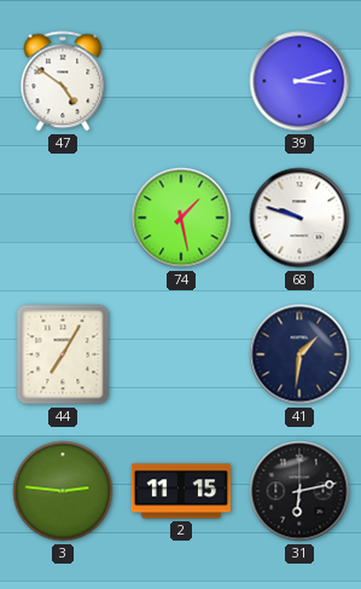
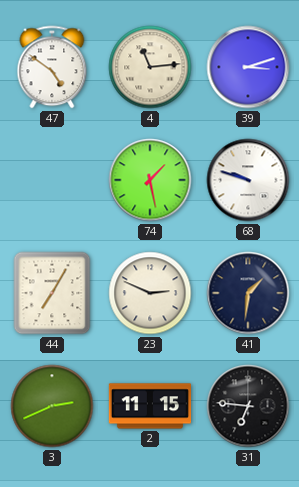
4: none -> 11:14 (150, 67)
23: none -> 2:49 (150, 293)
3: 2:46 -> 2:41 (52, 406)
31: 6:13 -> 6:46 (248, 406)
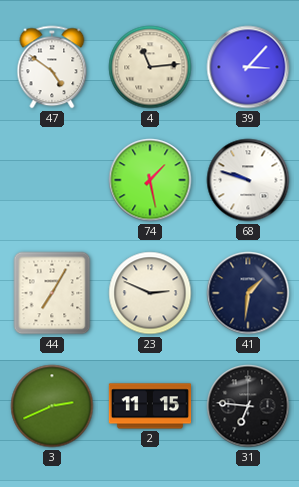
39: 3:12 -> 3:07 (248, 67)
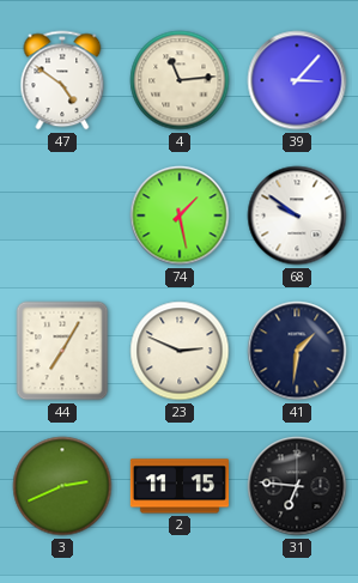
68: 9:48 -> 9:51 (297, 215)
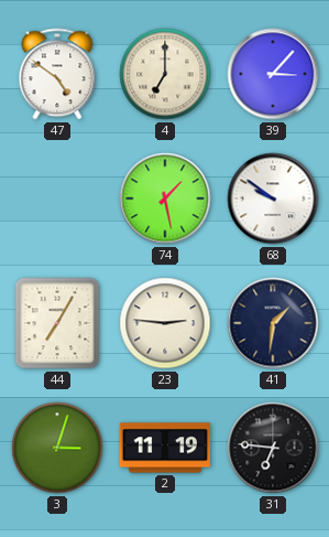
4: 11:14 -> 7:00 (165, 74)
23: 2:49 -> 2:46 (165, 323)
3: 2:41 -> 3:03 (57, 448)
2: 11:15 -> 11:19 (164, 448)
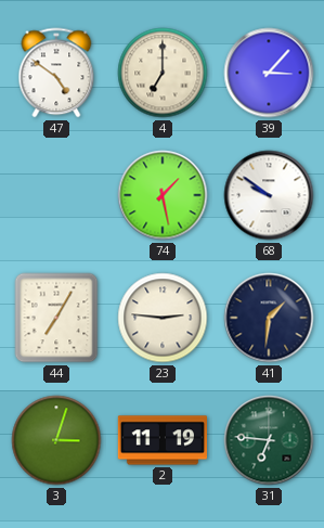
31 dial: black -> green (269, 440)
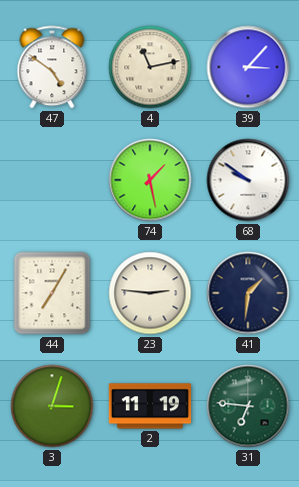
4: 7:00 -> 11:13 (150, 67)
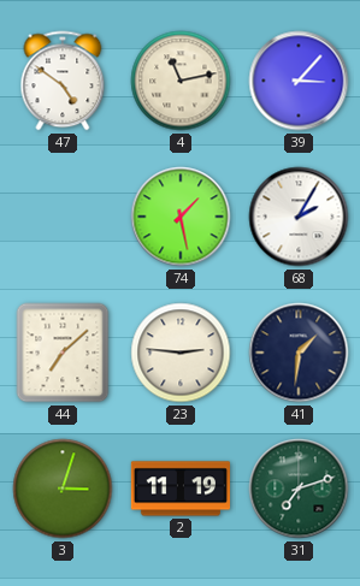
68: 9:51 -> 2:05 (299, 217)
44: 7:05 -> 7:08 (63, 353)
31: 6:46 -> 7:12 (299, 489)
